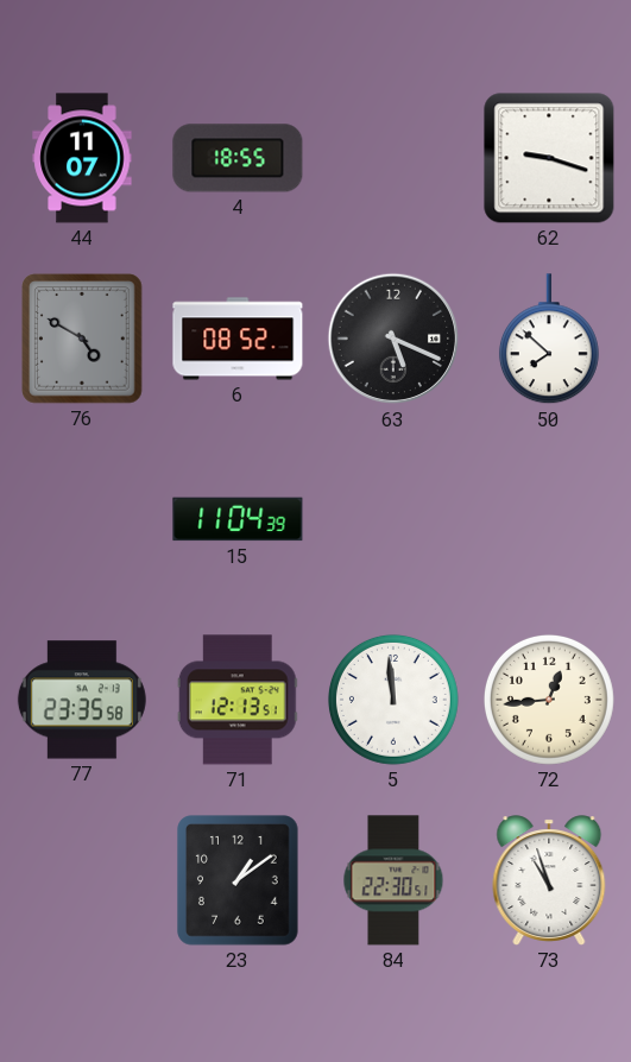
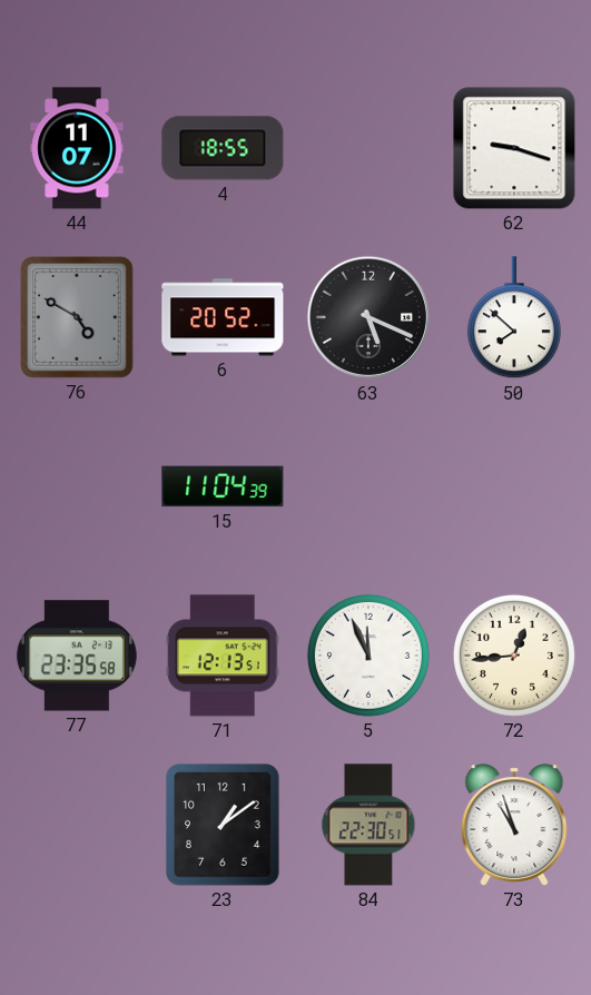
6: 08:52 -> 20:52 (223, 317)
5: 11:59 -> 11:56 (368, 656)
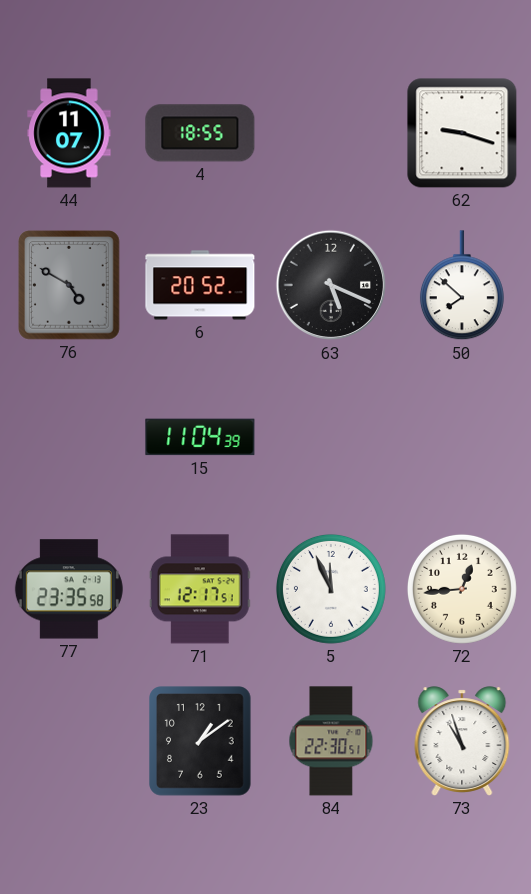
71: 12:13 -> 12:17 (200, 589)
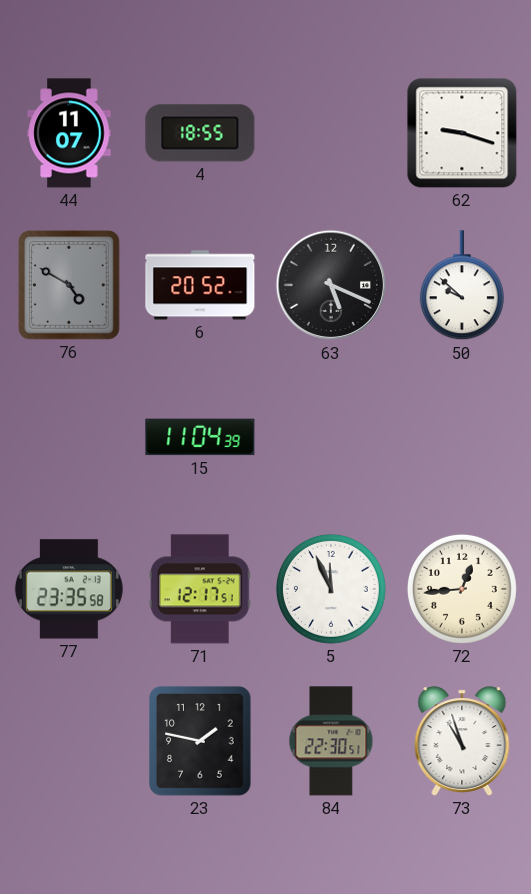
50: 7:52 -> 9:52 (462, 286)
23: 1:09 -> 1:47 (200, 741)
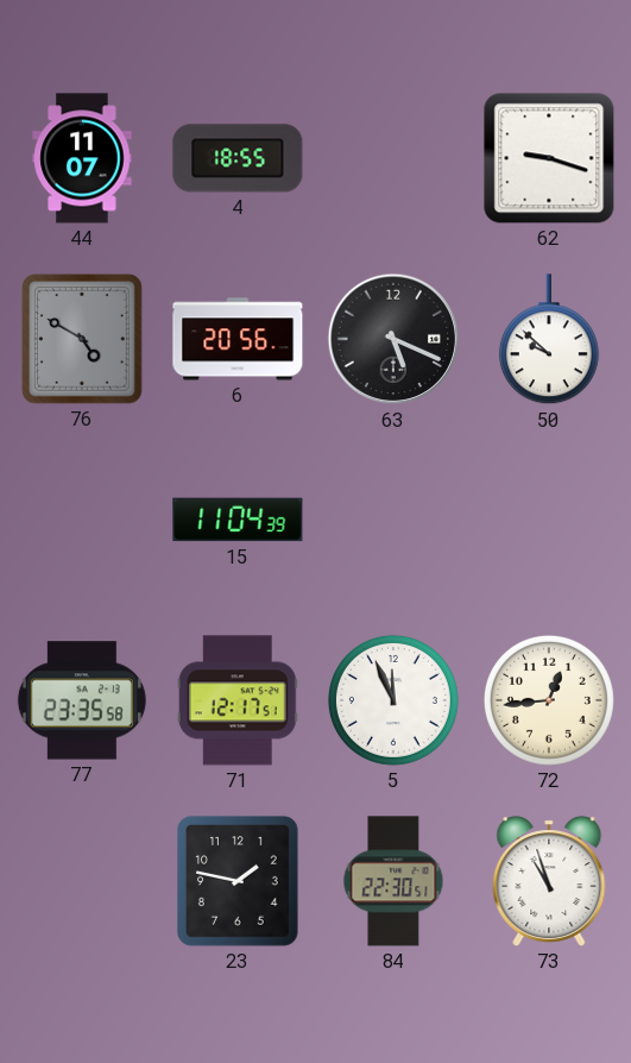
6: 20:52 -> 20:56 (238, 339)
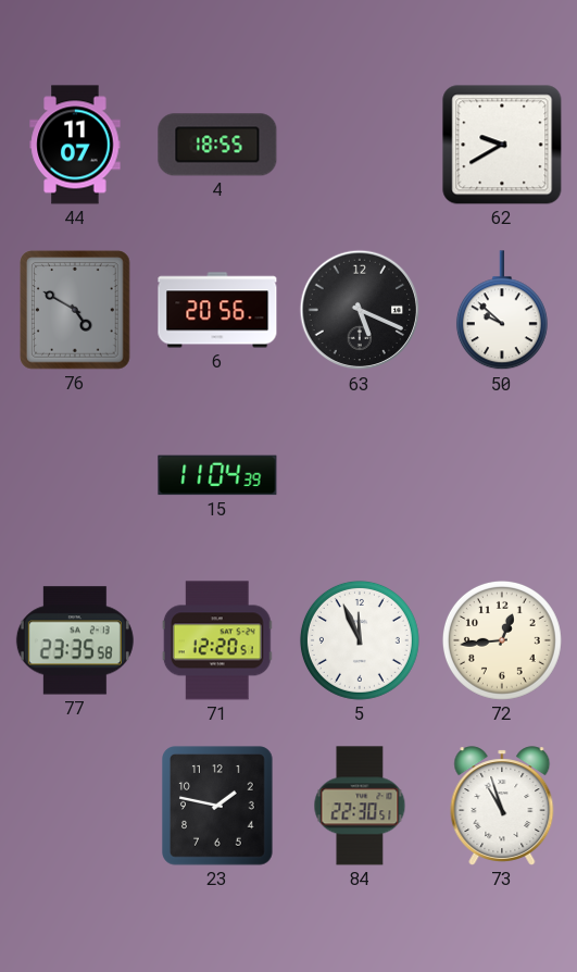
62: 9:18 -> 9:40 (502, 145)
71: 12:17 -> 12:20 (217, 640)
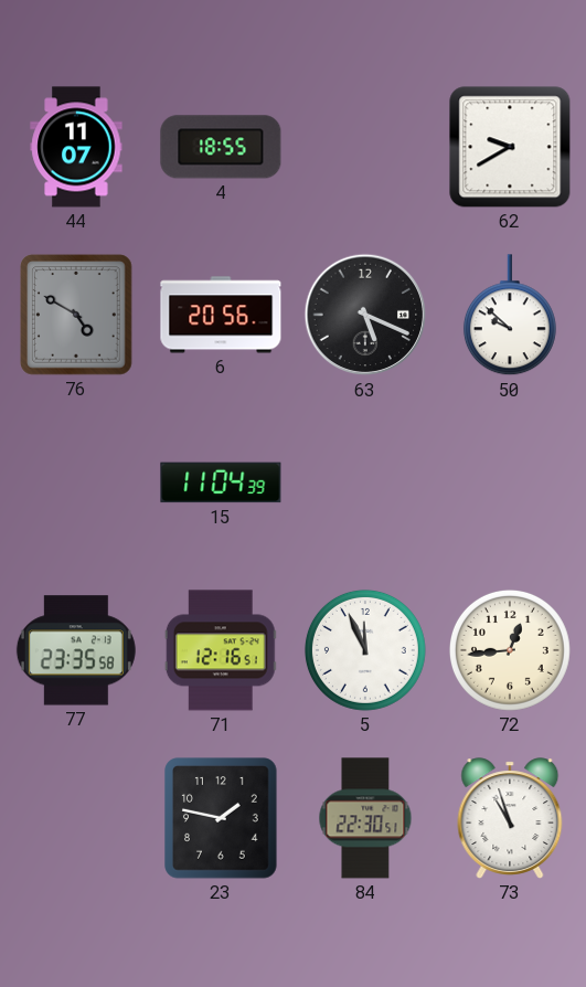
71: 12:20 -> 12:16 (221, 650)
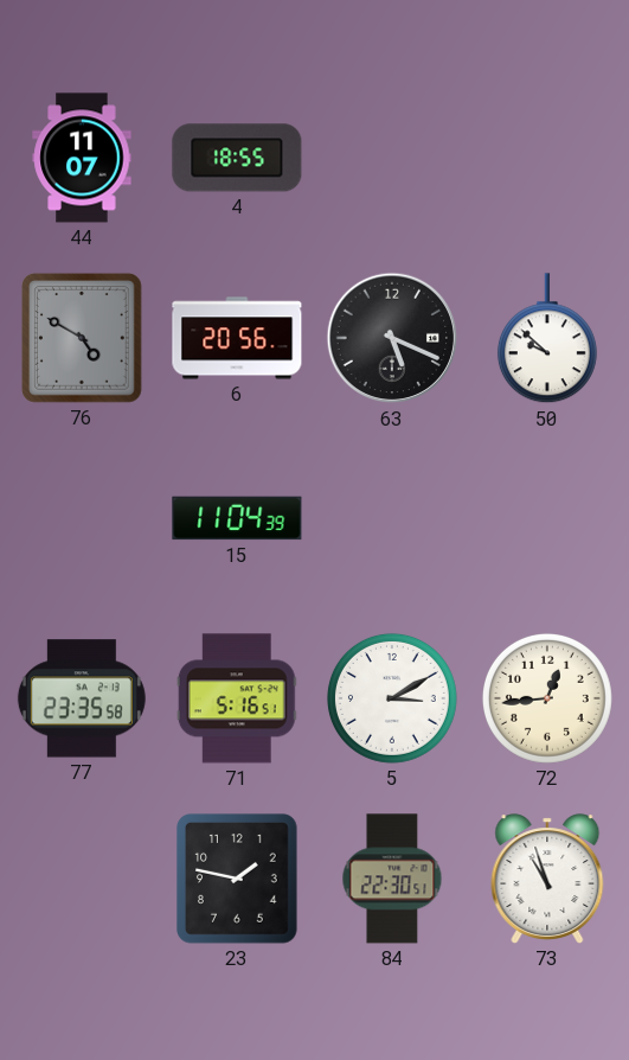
62: 9:40 -> none (510, 147)
71: 12:16 -> 5:16 (237, 698)
5: 11:56 -> 3:10 (392, 698)
